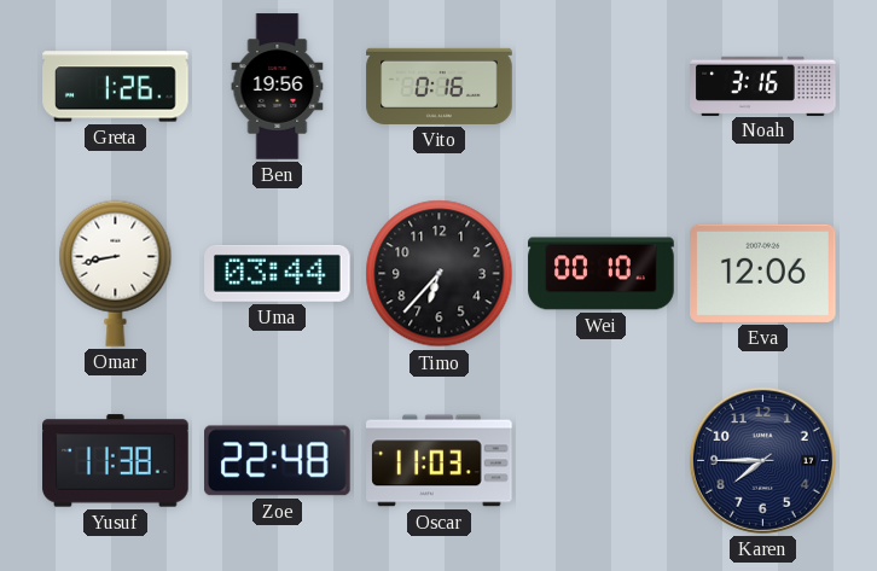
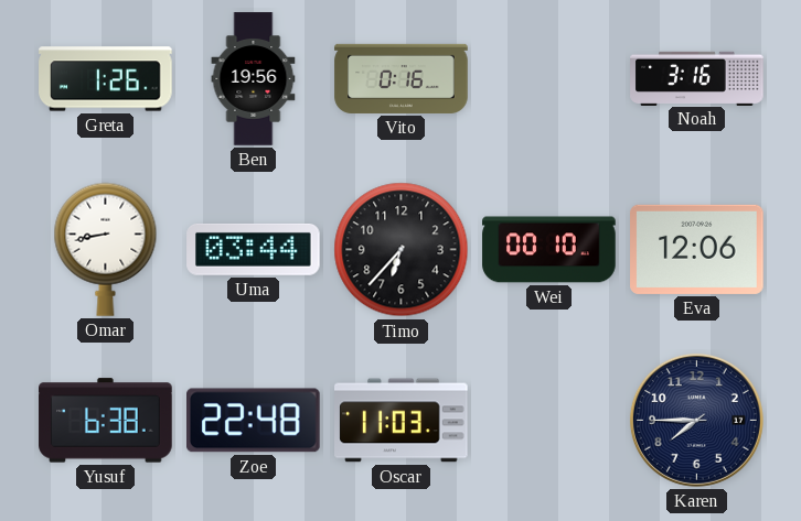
Yusuf: 11:38 -> 6:38 (106, 421)
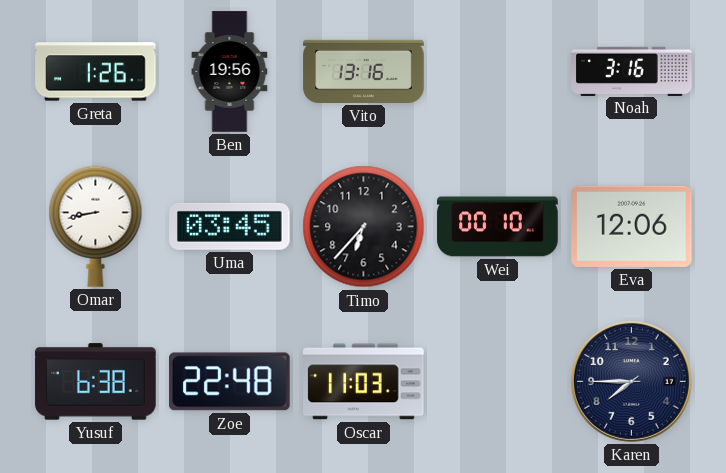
Vito: 0:16 -> 13:16 (364, 71)
Uma: 03:44 -> 03:45 (230, 226)
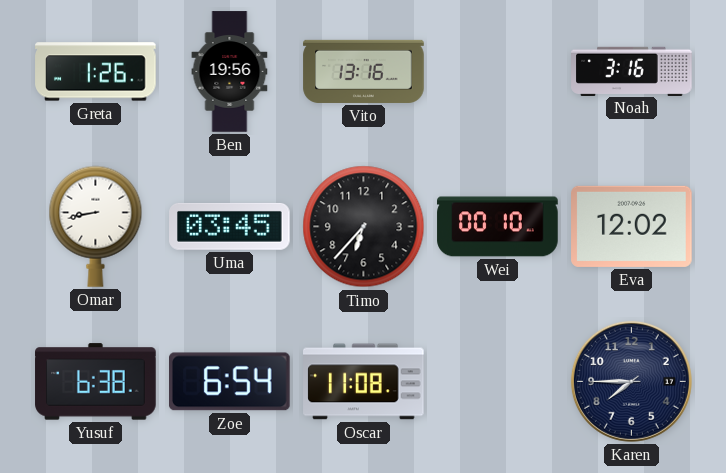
Eva: 12:06 -> 12:02 (632, 226)
Zoe: 22:48 -> 6:54 (230, 382)
Oscar: 11:03 -> 11:08 (364, 382)
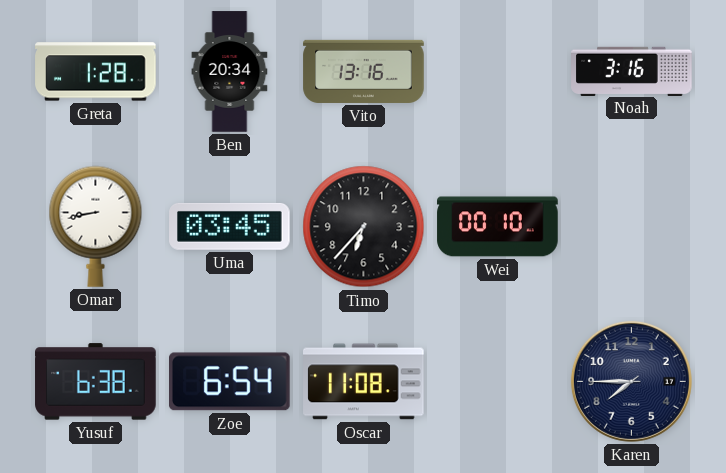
Greta: 1:26 -> 1:28 (96, 72)
Ben: 19:56 -> 20:34 (230, 72)
Eva: 12:02 -> none (632, 226)
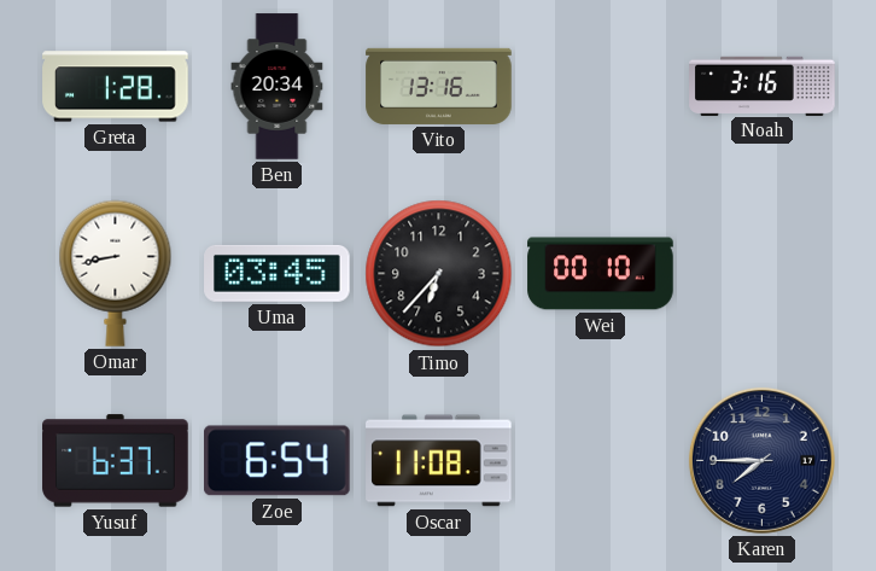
Yusuf: 6:38 -> 6:37 (116, 461)
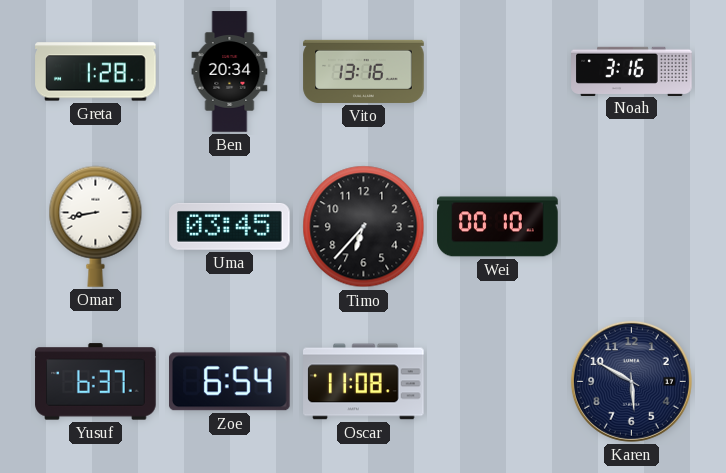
Karen: 7:45 -> 5:50 (631, 381)
